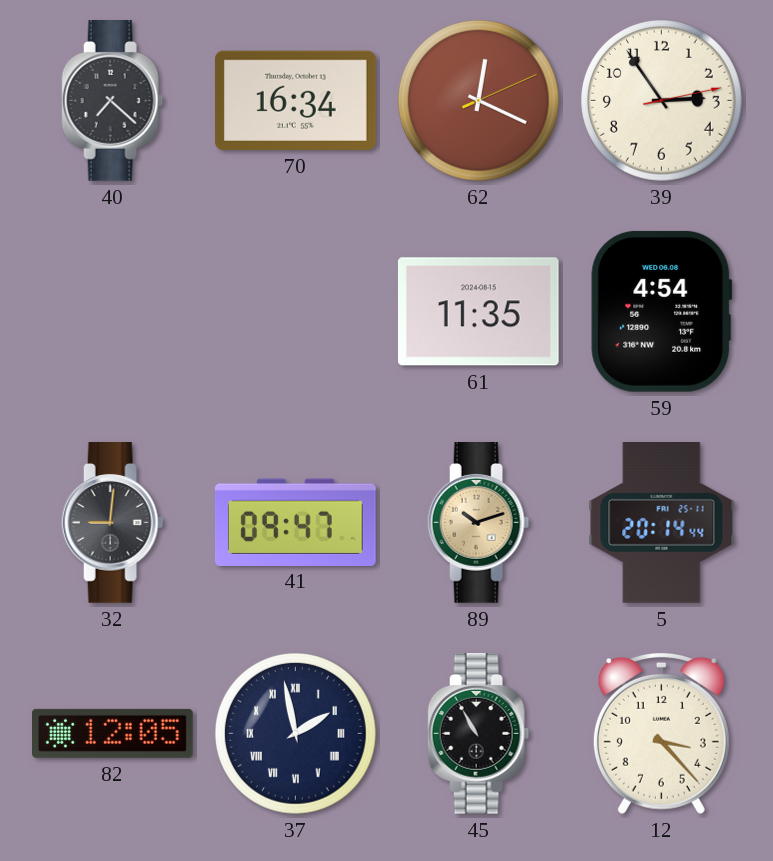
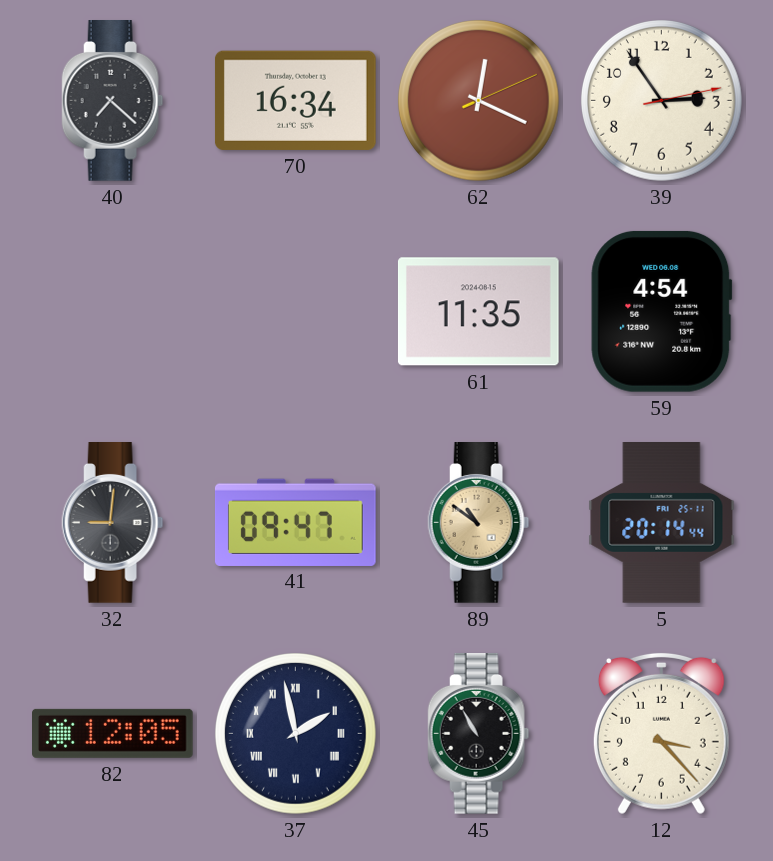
89: 10:12 -> 10:51 (479, 523)
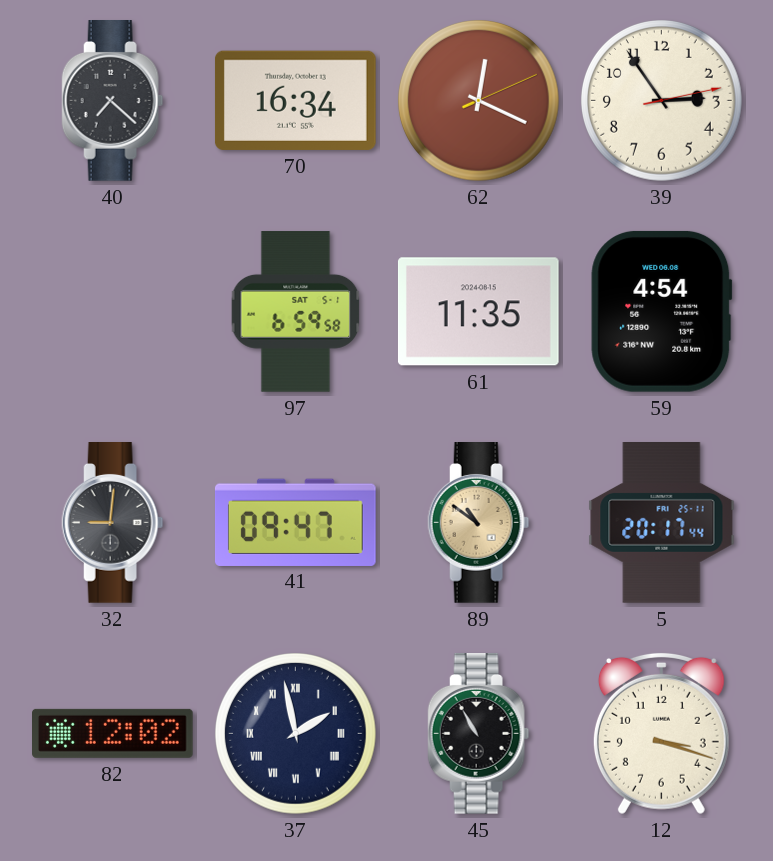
97: none -> 6:59 (296, 312)
5: 20:14 -> 20:17 (662, 523)
82: 12:05 -> 12:02 (113, 733)
12: 3:23 -> 3:18 (661, 733)
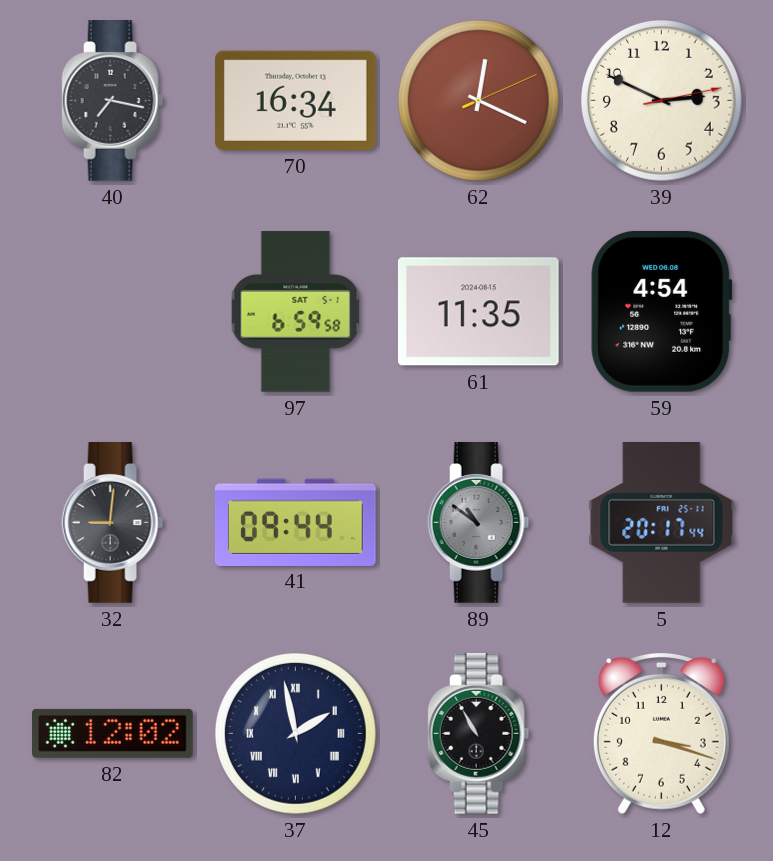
40: 7:22 -> 7:17 (113, 101)
39: 2:54 -> 2:49 (662, 101)
41: 09:47 -> 09:44 (295, 522)
89 dial: champagne -> grey (479, 523)
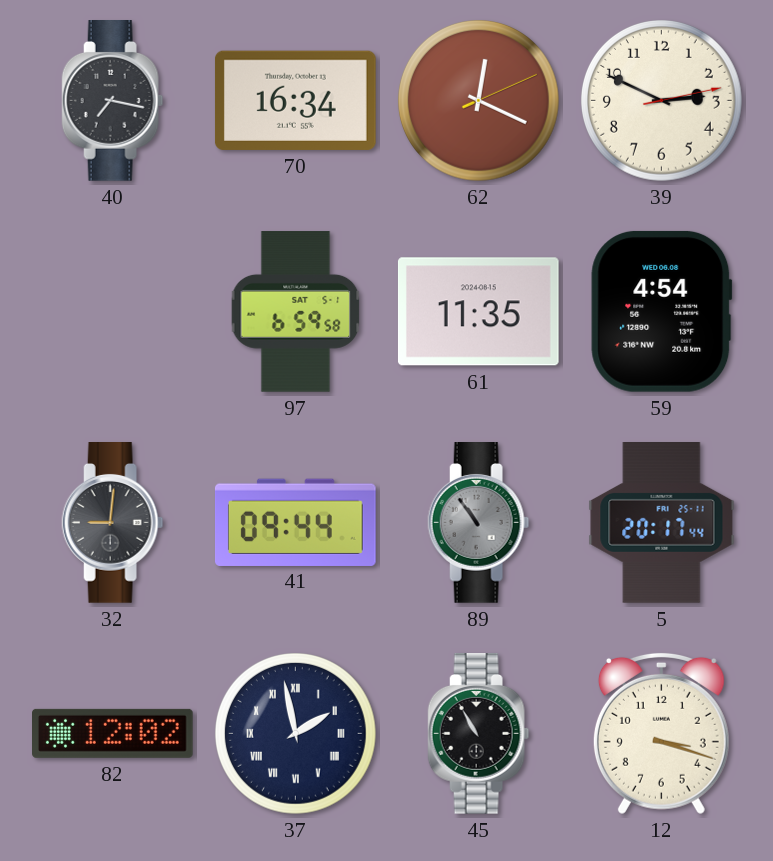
89: 10:51 -> 10:54 (479, 523)
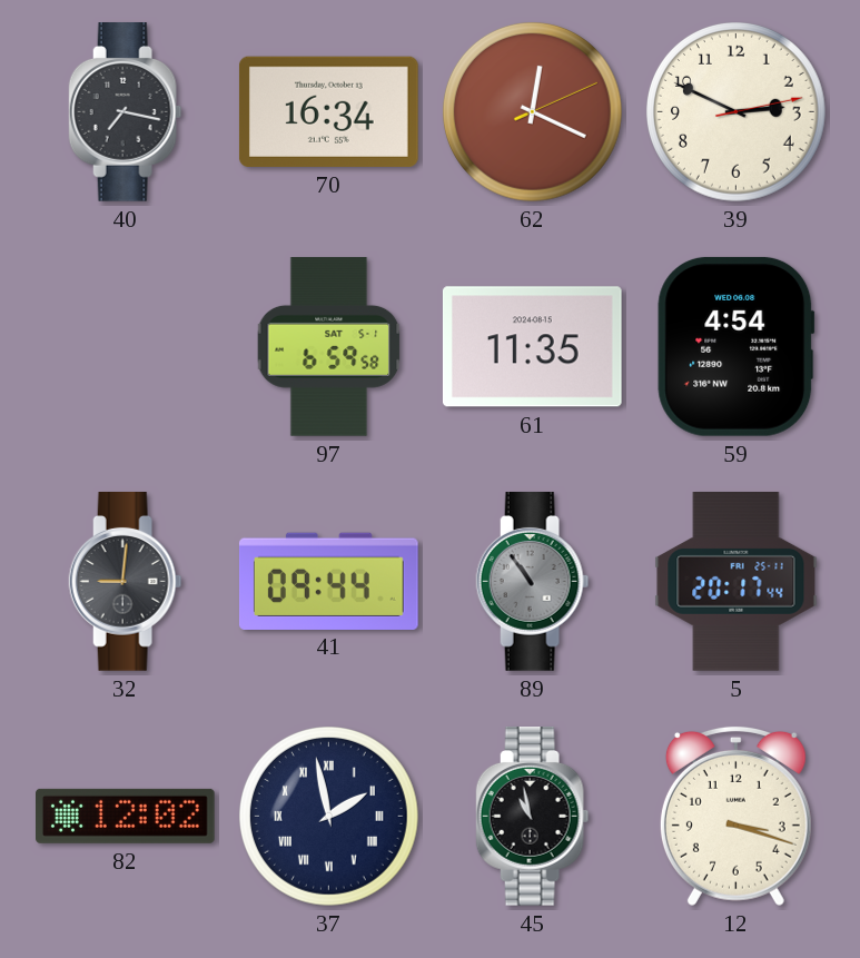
45: 10:55 -> 10:58 (533, 817)
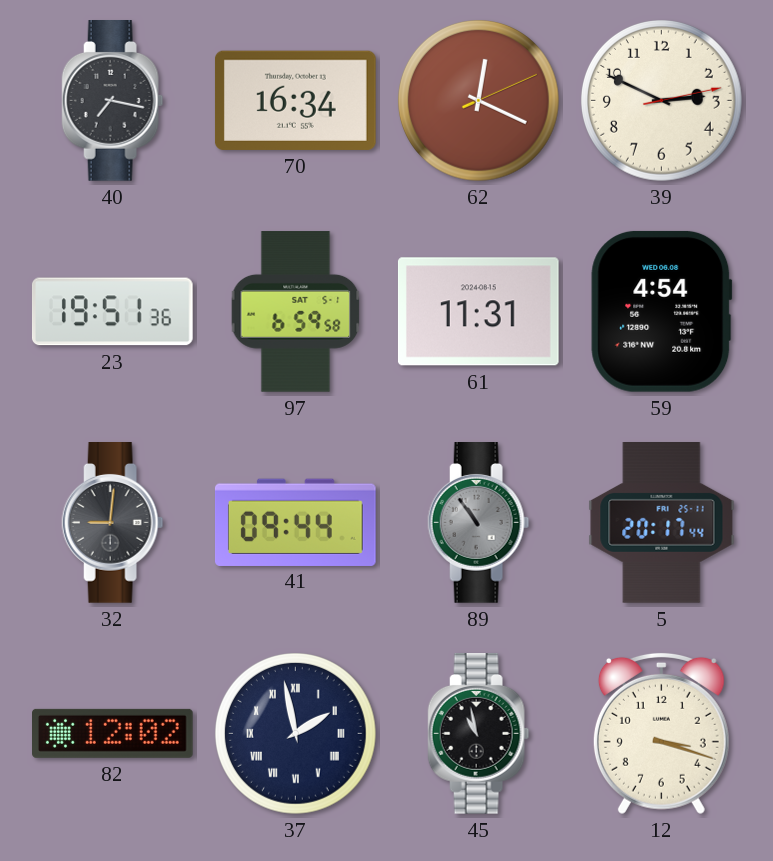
23: none -> 19:51 (113, 312)
61: 11:35 -> 11:31 (478, 312)
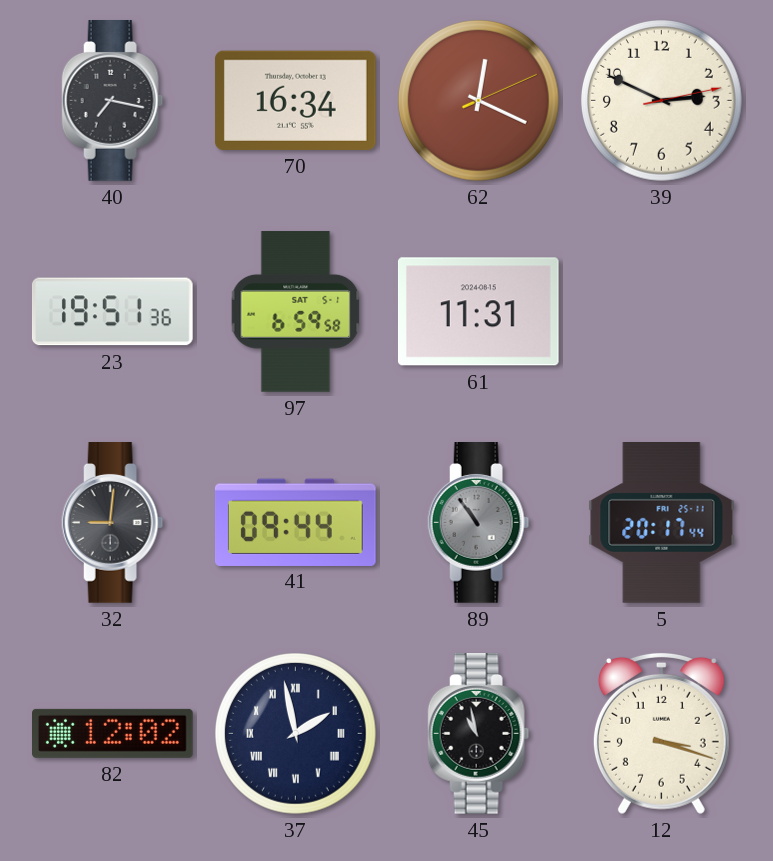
59: 4:54 -> none (662, 311)
